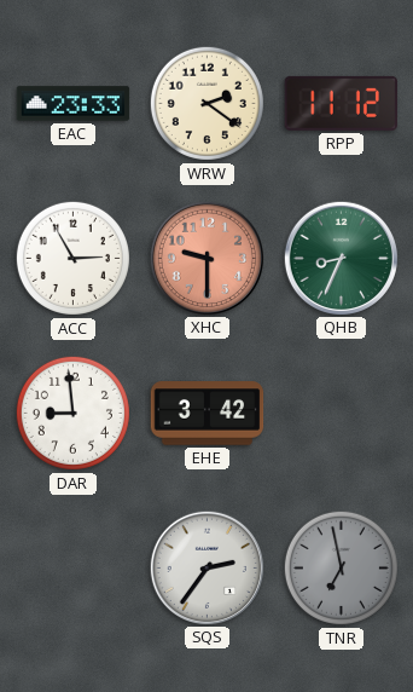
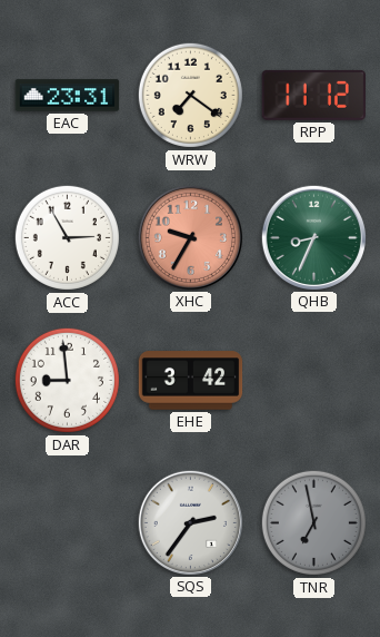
EAC: 23:33 -> 23:31 (68, 96)
WRW: 2:21 -> 7:21 (190, 95)
XHC: 9:30 -> 9:35 (190, 237)
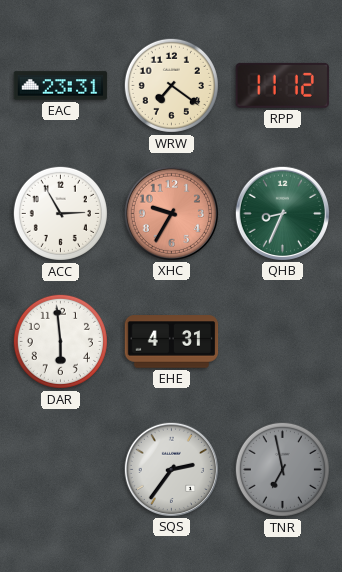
DAR: 8:59 -> 5:59 (60, 341)
EHE: 3:42 -> 4:31 (172, 342)
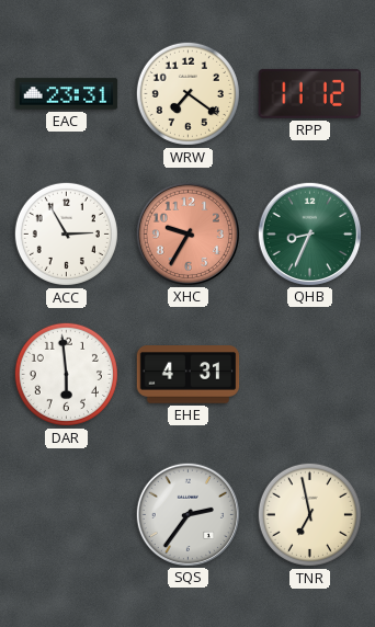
TNR dial: grey -> cream (309, 514)
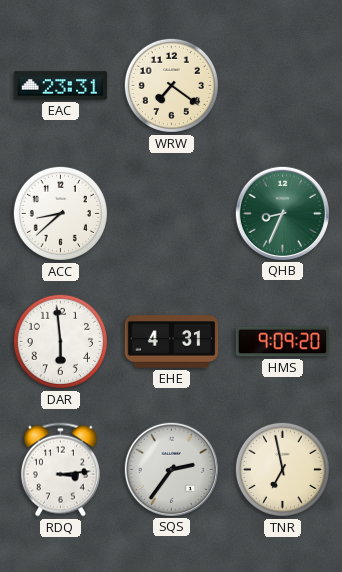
RPP: 11:12 -> none (309, 93)
ACC: 2:55 -> 8:38 (60, 213)
XHC: 9:35 -> none (187, 233)
HMS: none -> 9:09 (283, 342)
RDQ: none -> 3:14 (60, 470)
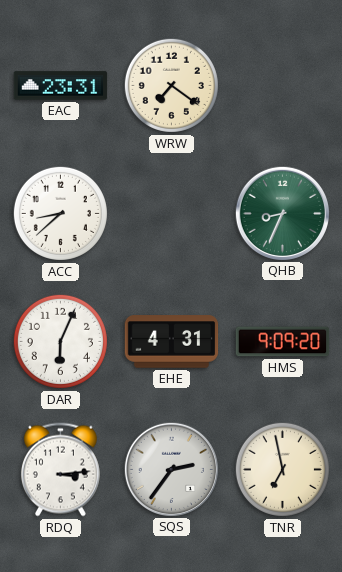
DAR: 5:59 -> 6:04 (60, 341)
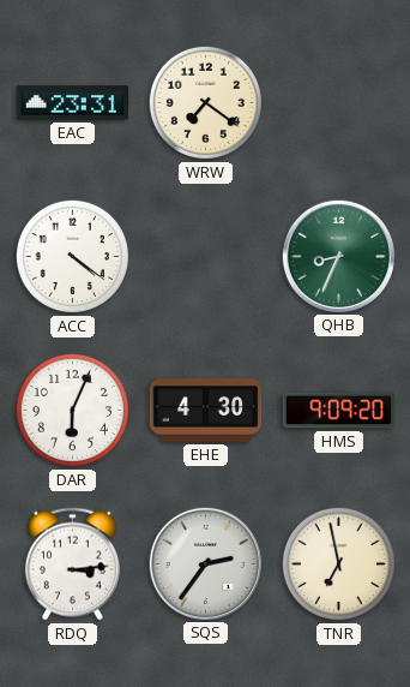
ACC: 8:38 -> 4:21 (72, 256)
EHE: 4:31 -> 4:30 (206, 411)
